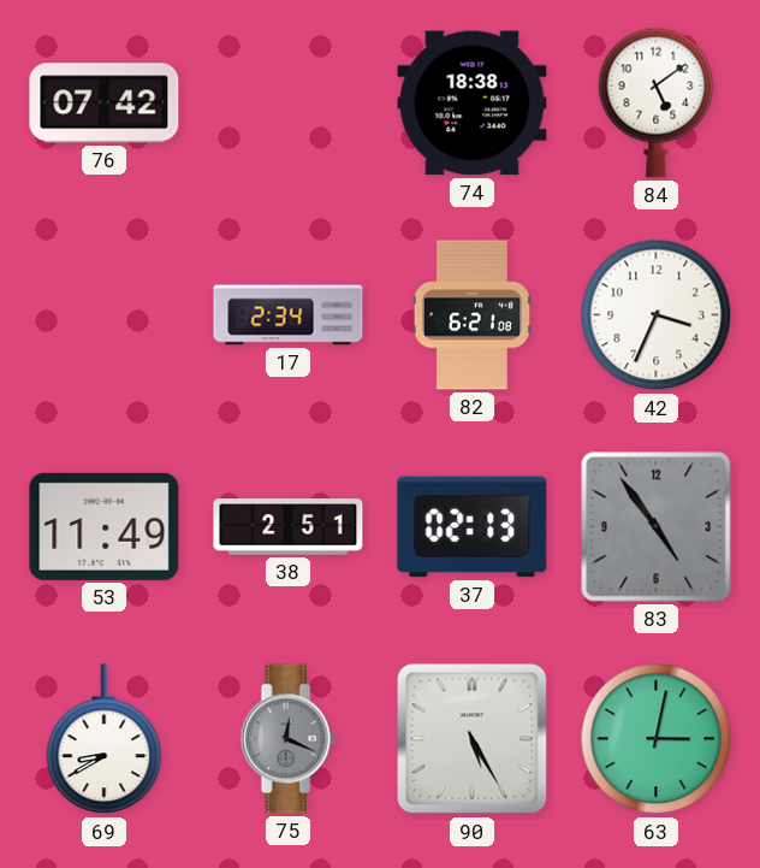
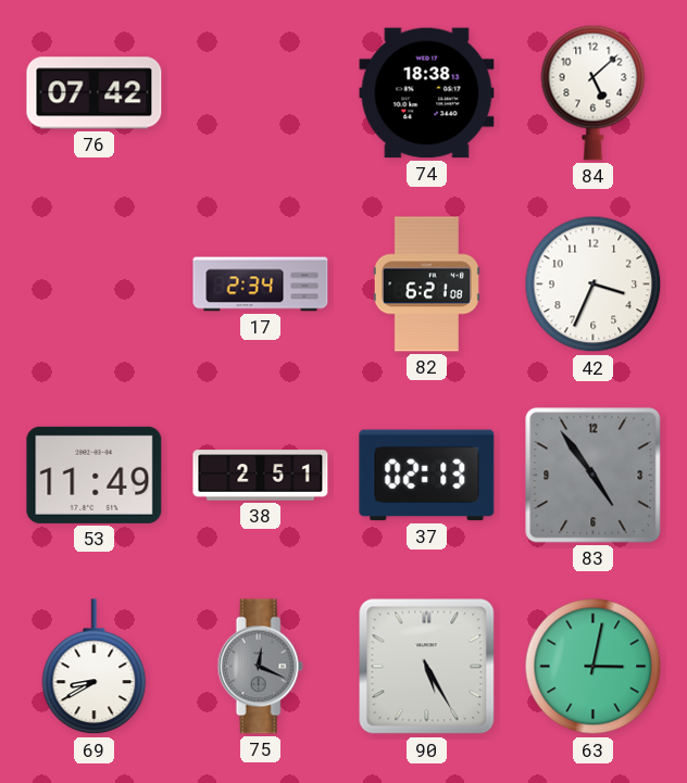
84: 5:09 -> 5:08 (594, 92)
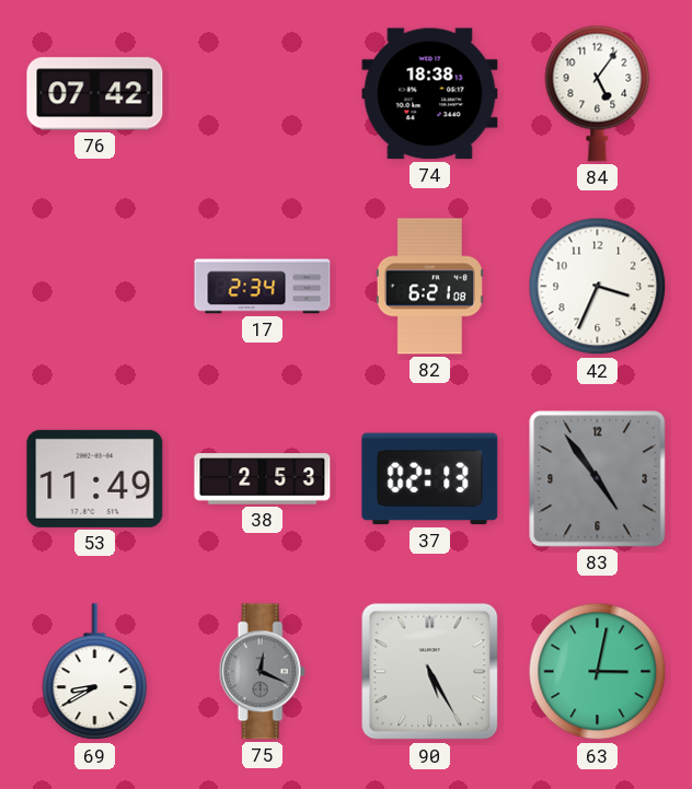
84: 5:08 -> 5:06 (598, 93)
38: 2:51 -> 2:53 (263, 479)
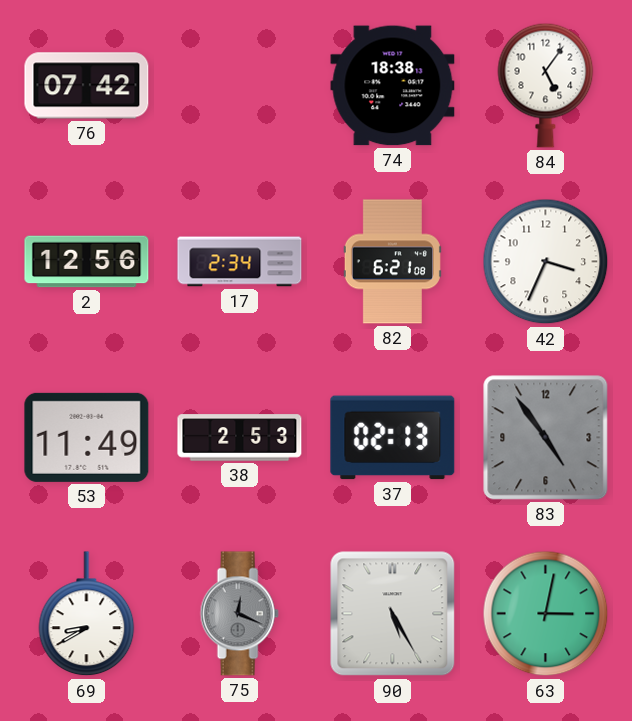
2: none -> 12:56 (87, 262)
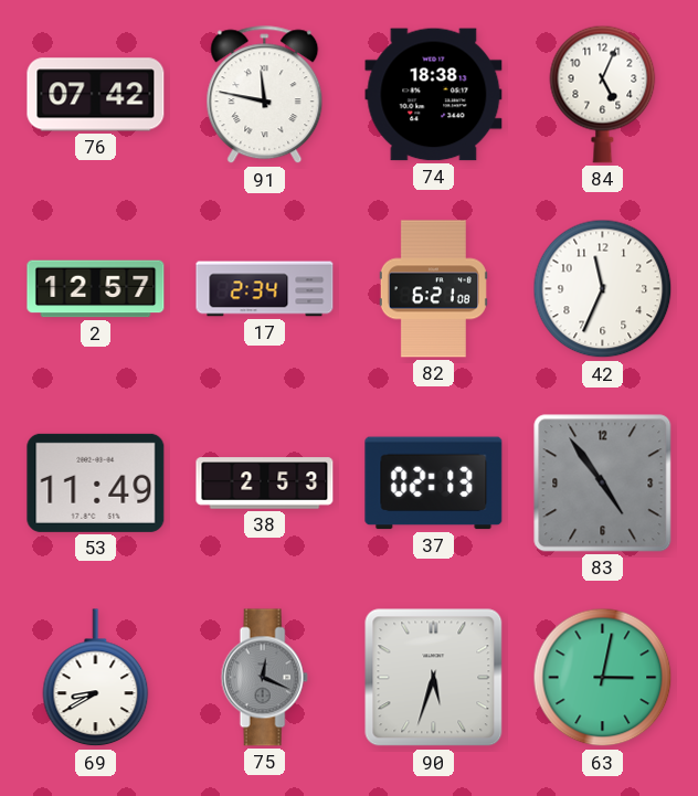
91: none -> 11:47 (265, 95)
84: 5:06 -> 5:04 (603, 94)
2: 12:56 -> 12:57 (96, 289)
42: 3:34 -> 11:34 (603, 289)
90: 5:25 -> 5:33 (434, 678)
